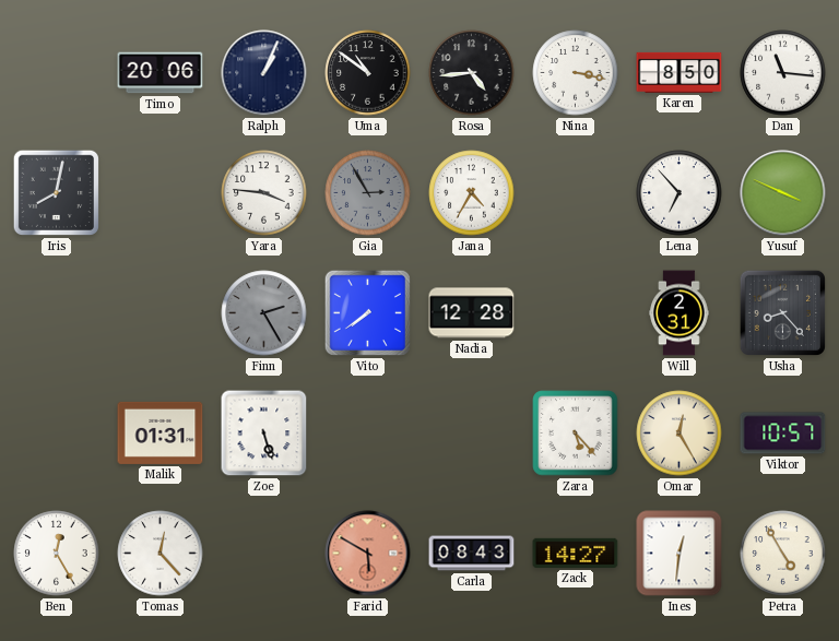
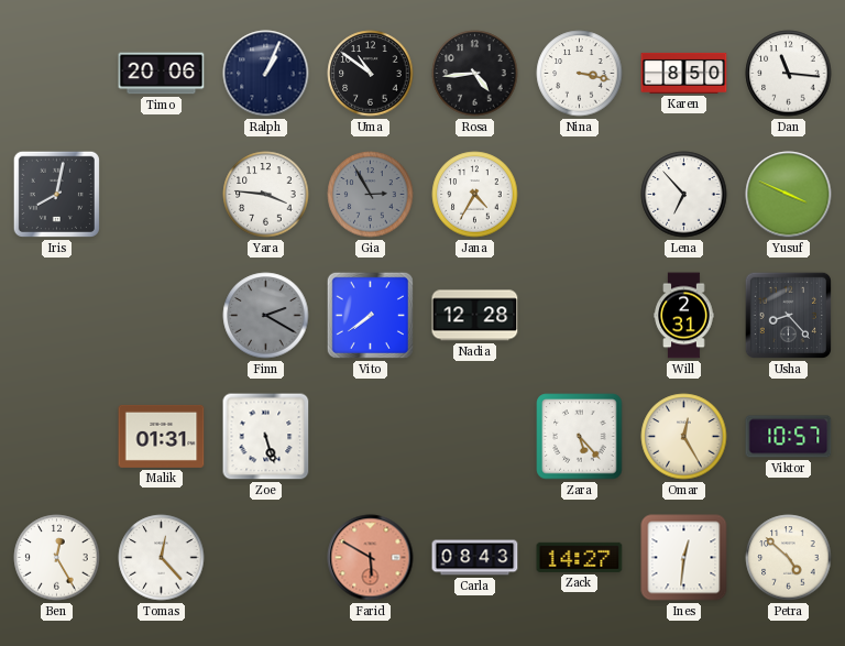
Finn: 2:25 -> 2:20 (266, 316)
Petra: 4:55 -> 4:52 (789, 558)
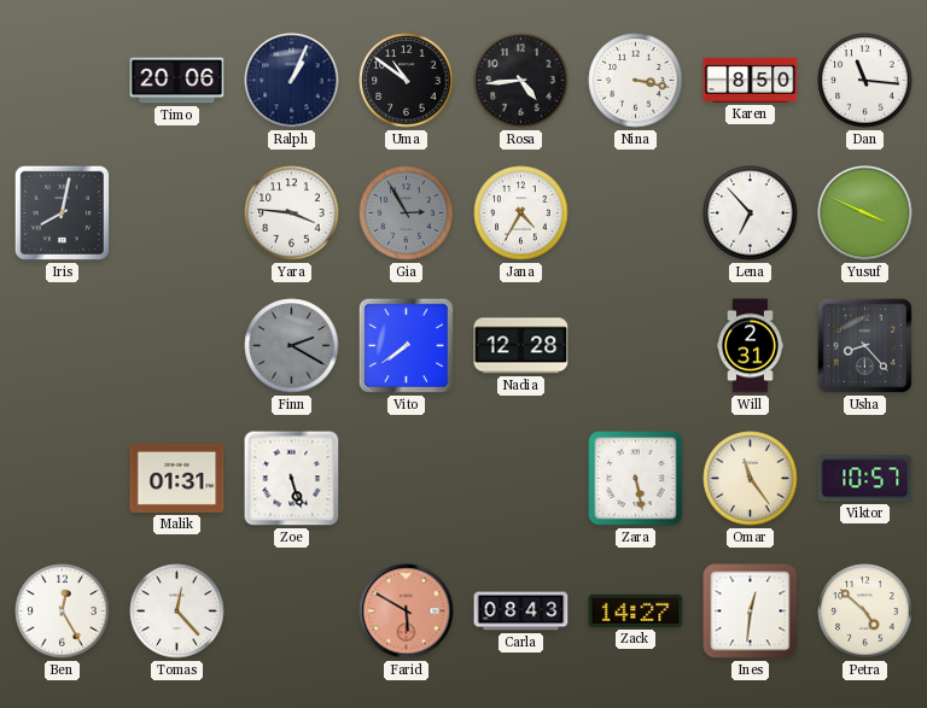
Zara: 5:23 -> 5:28 (636, 479)
Omar: 12:25 -> 11:24 (751, 479)
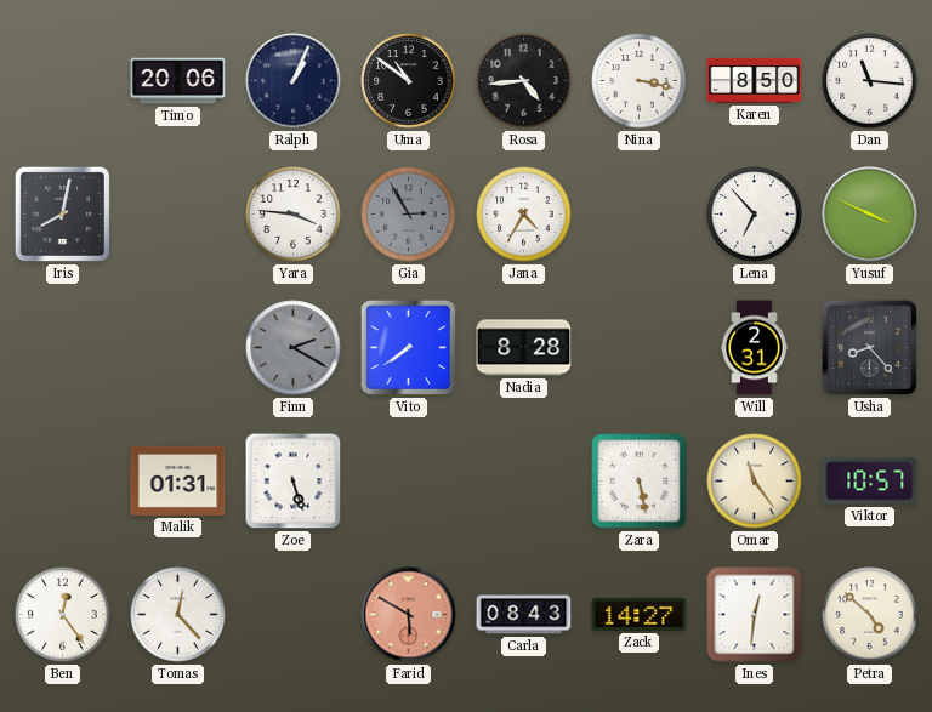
Nadia: 12:28 -> 8:28 (524, 348)
Ben: 12:25 -> 12:24 (63, 615)
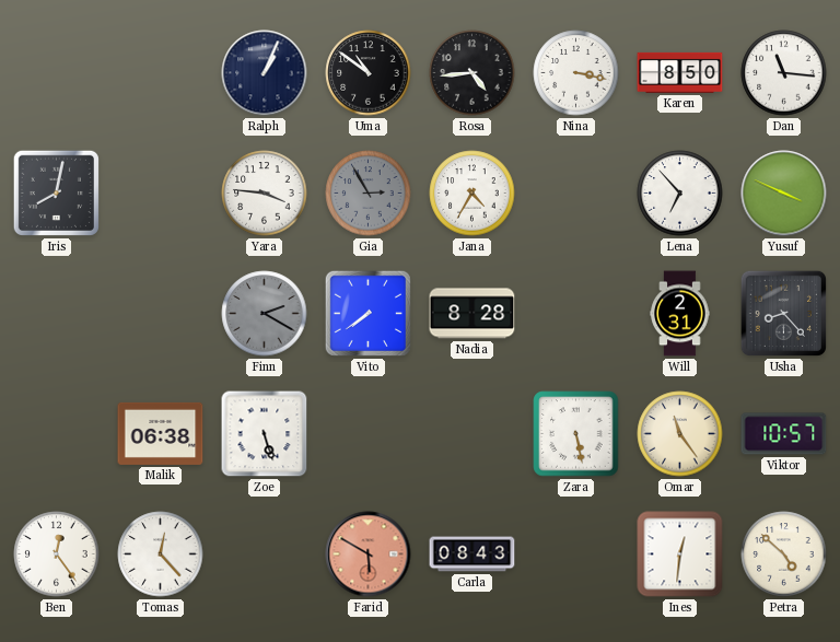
Timo: 20:06 -> none (178, 81)
Malik: 01:31 -> 06:38 (161, 433)
Zack: 14:27 -> none (640, 614)
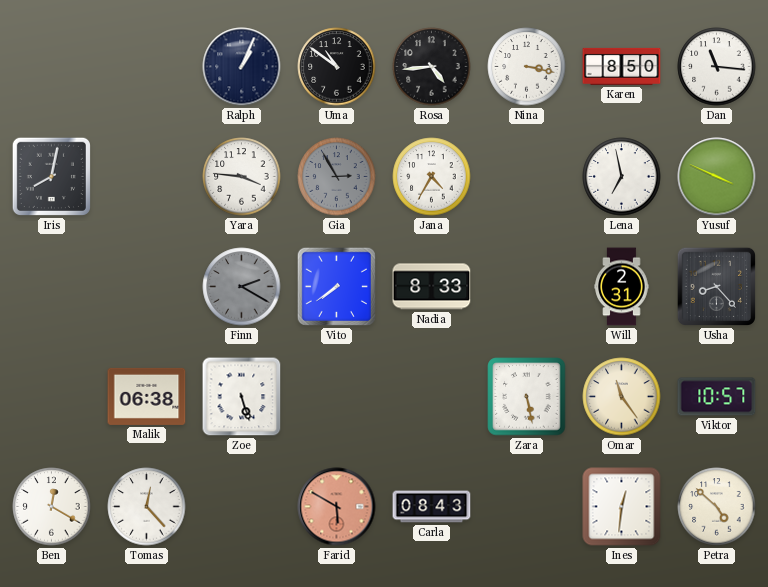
Lena: 6:53 -> 6:58 (622, 177)
Nadia: 8:28 -> 8:33 (432, 287)
Ben: 12:24 -> 12:20 (52, 507)
